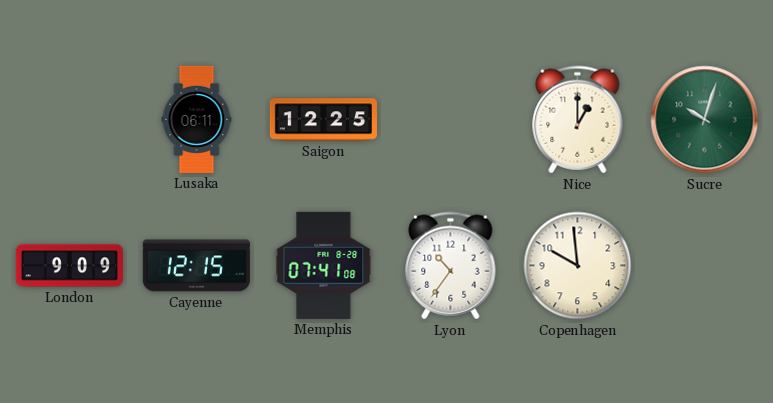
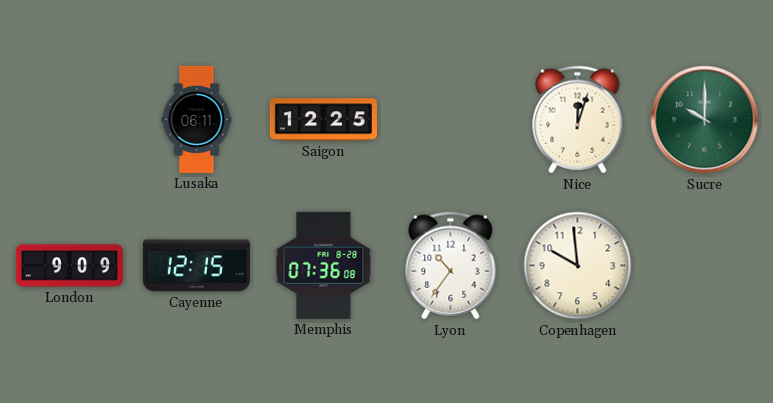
Nice: 1:00 -> 12:03 (578, 120)
Sucre: 10:03 -> 10:00 (705, 120)
Memphis: 07:41 -> 07:36 (324, 265)
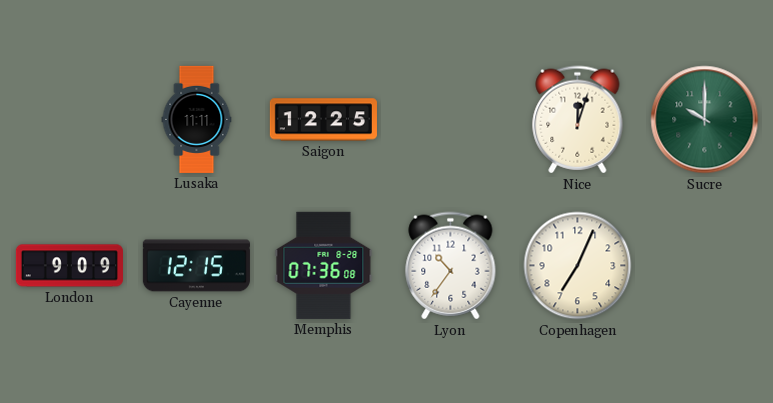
Lusaka: 06:11 -> 11:11 (197, 119)
Copenhagen: 9:59 -> 7:04 (578, 266)
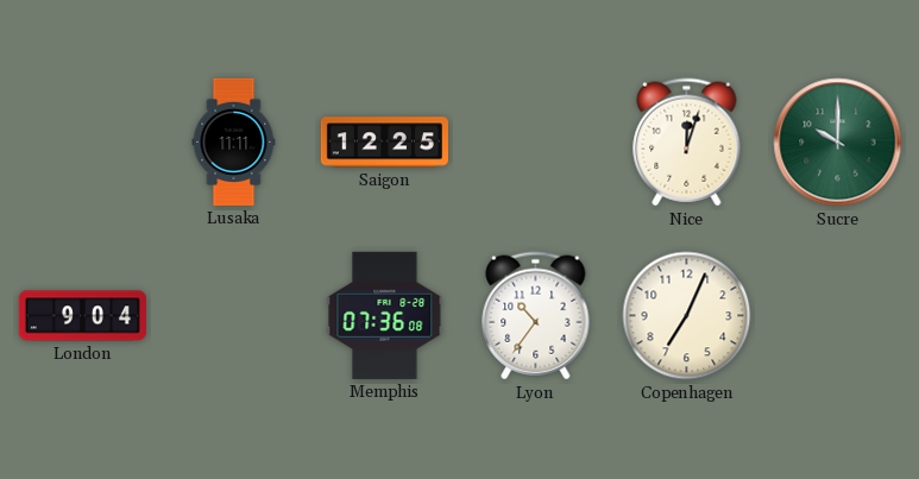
London: 9:09 -> 9:04 (82, 316)
Cayenne: 12:15 -> none (196, 266)
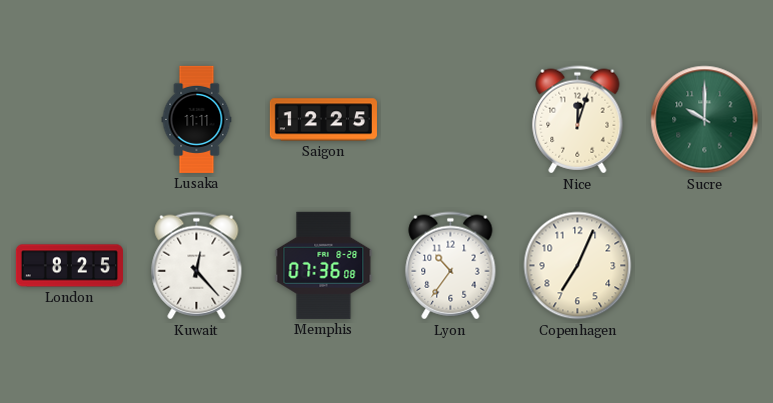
London: 9:04 -> 8:25 (69, 266)
Kuwait: none -> 12:23 (197, 266)
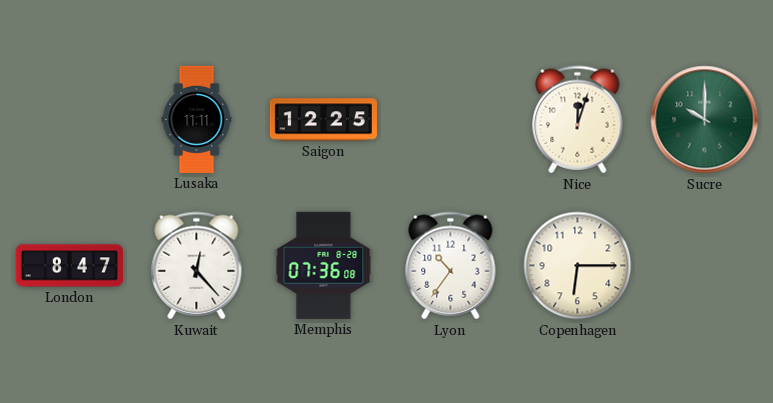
London: 8:25 -> 8:47 (69, 266)
Copenhagen: 7:04 -> 6:15 (578, 266)
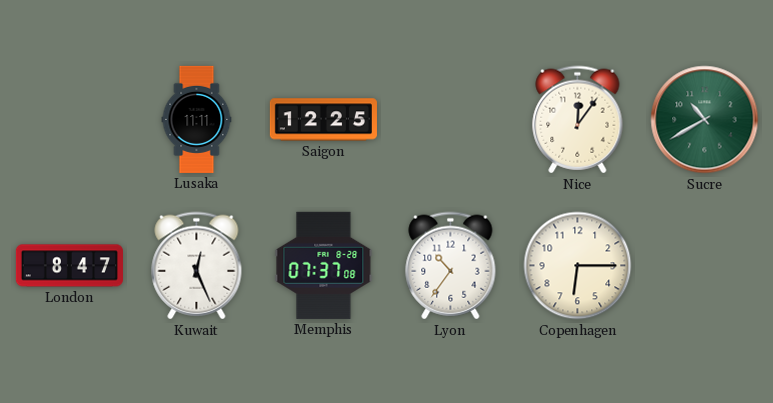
Nice: 12:03 -> 12:06 (578, 120)
Sucre: 10:00 -> 10:40 (705, 120)
Kuwait: 12:23 -> 12:26 (197, 266)
Memphis: 07:36 -> 07:37 (324, 265)
